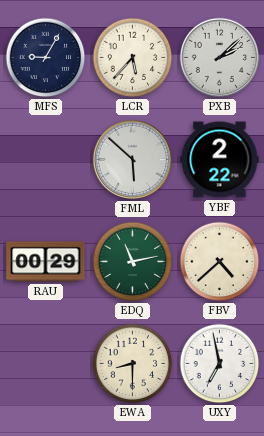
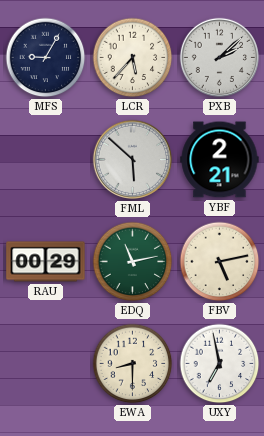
YBF: 2:22 -> 2:21 (220, 160)
FBV: 4:38 -> 5:13 (220, 262)
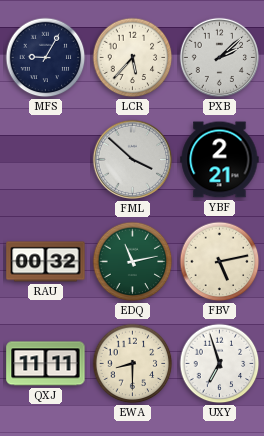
FML: 5:52 -> 3:52 (132, 159)
RAU: 00:29 -> 00:32 (46, 262)
QXJ: none -> 11:11 (46, 364)
UXY: 6:58 -> 6:57 (220, 364)
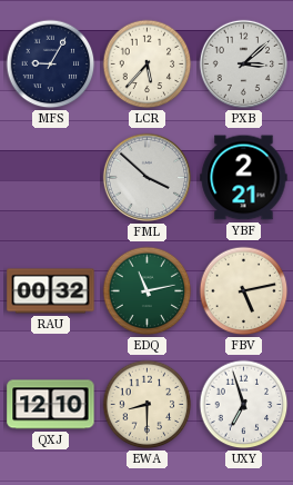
PXB: 2:08 -> 3:08 (243, 63)
QXJ: 11:11 -> 12:10 (51, 405)
